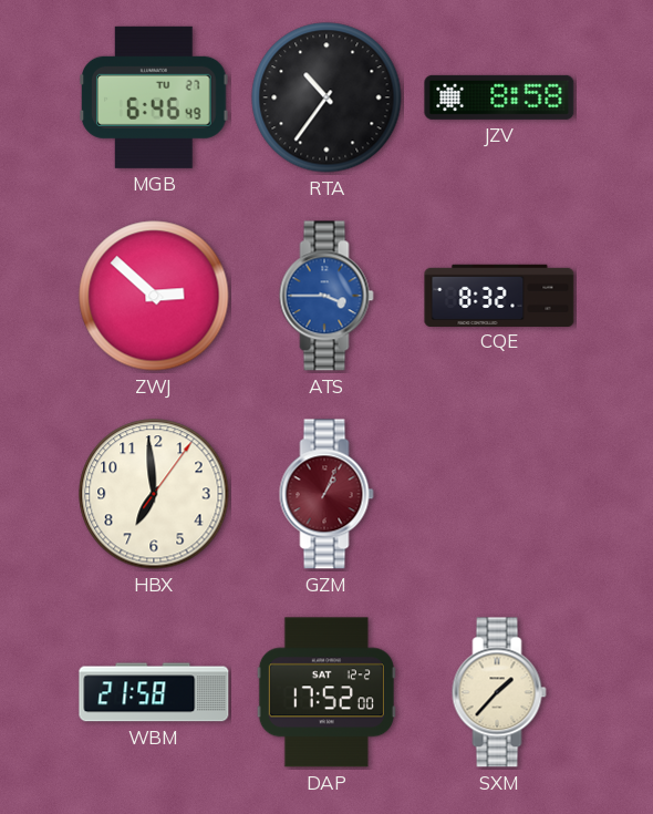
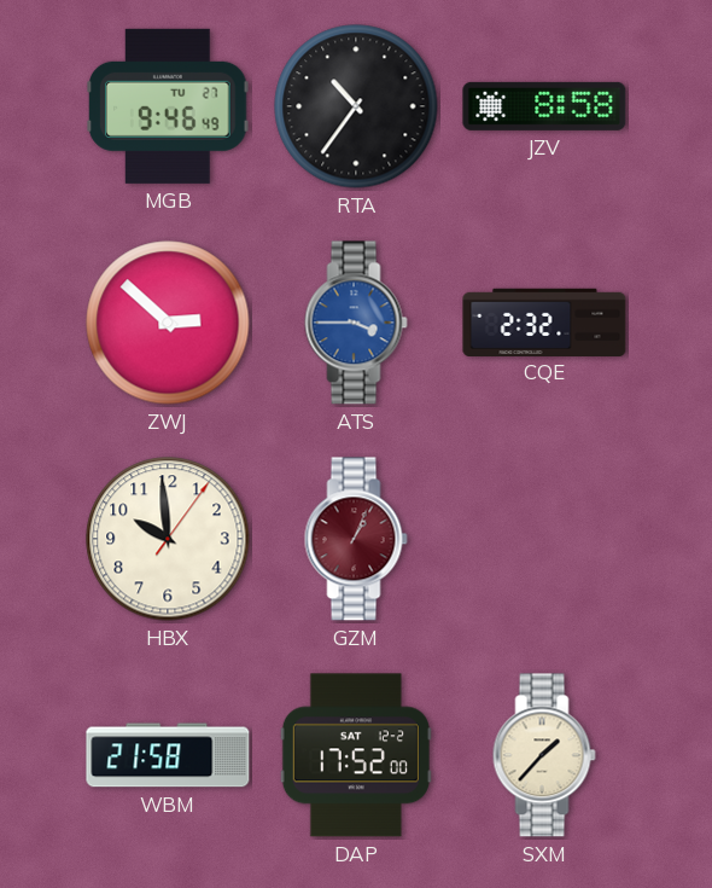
MGB: 6:46 -> 9:46 (168, 106)
CQE: 8:32 -> 2:32 (544, 321)
HBX: 6:59 -> 9:59 (168, 539)
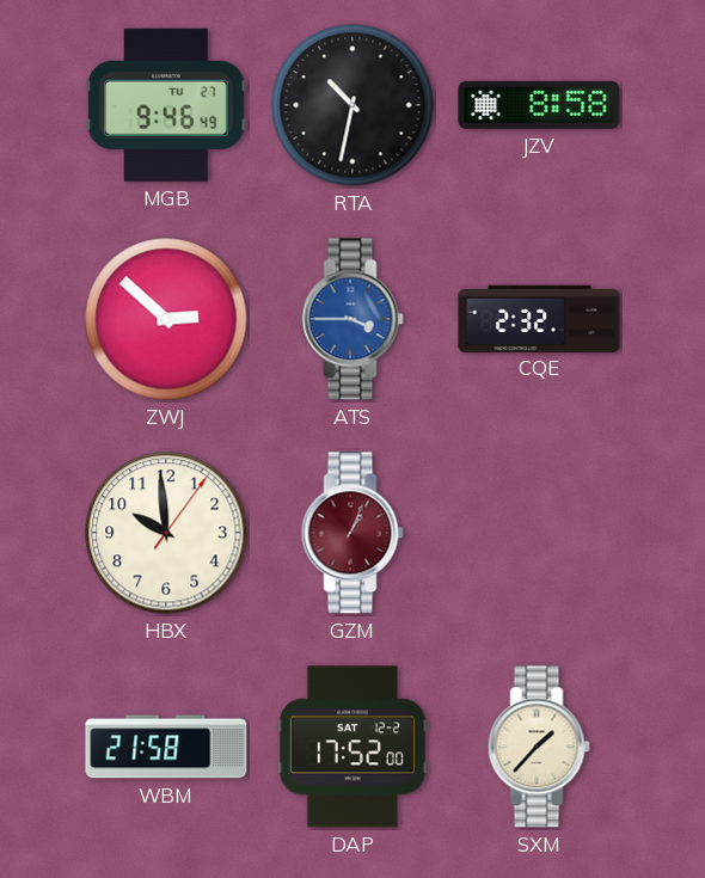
RTA: 10:36 -> 10:32 (352, 105)
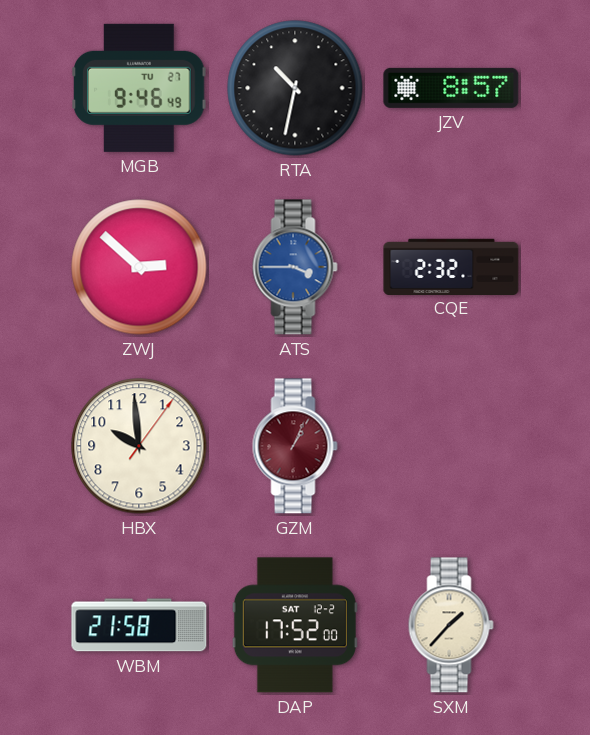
JZV: 8:58 -> 8:57 (451, 88)
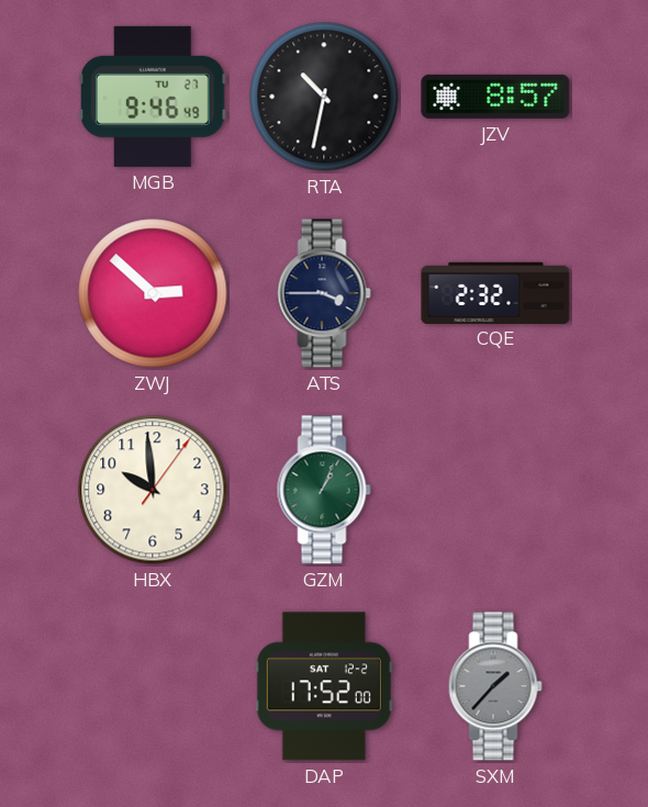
ATS dial: blue -> navy (324, 293)
GZM dial: burgundy -> green (324, 490)
WBM: 21:58 -> none (139, 625)
SXM dial: cream -> grey (495, 686)
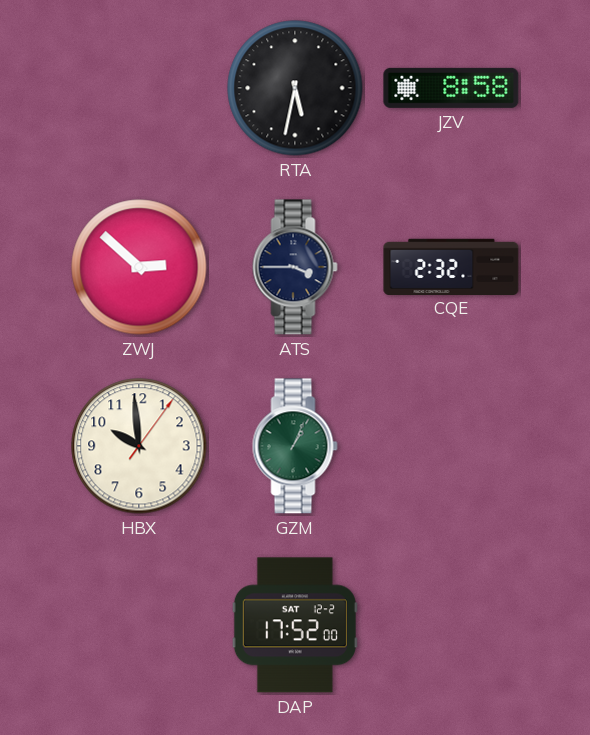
MGB: 9:46 -> none (153, 97)
RTA: 10:32 -> 5:32 (295, 88)
JZV: 8:57 -> 8:58 (451, 88)
SXM: 1:37 -> none (495, 686)
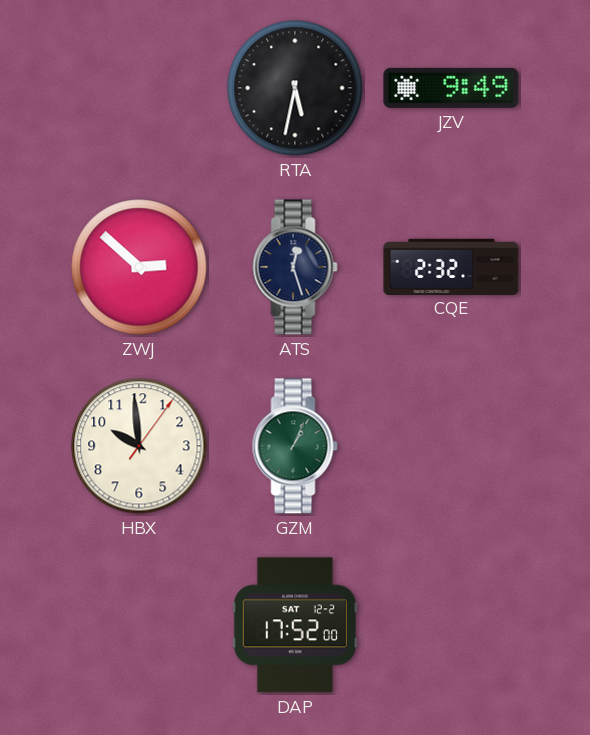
JZV: 8:58 -> 9:49 (451, 88)
ATS: 3:45 -> 12:27 (295, 267)
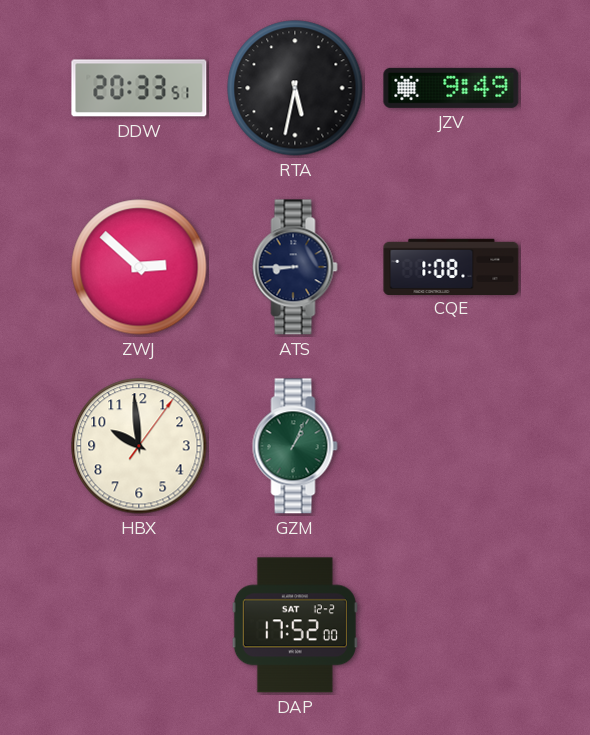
DDW: none -> 20:33 (139, 88)
ATS: 12:27 -> 8:45 (295, 267)
CQE: 2:32 -> 1:08 (451, 266)
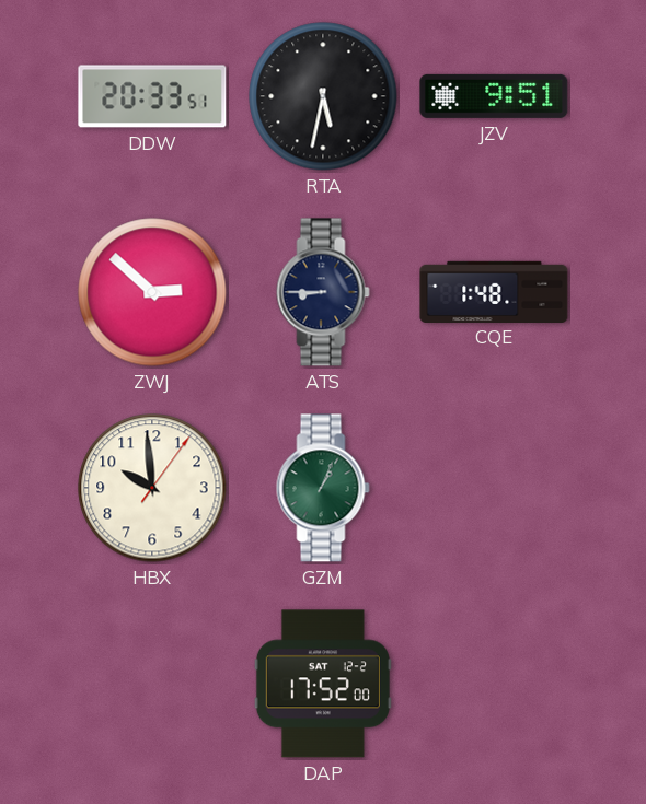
JZV: 9:49 -> 9:51 (494, 96)
CQE: 1:08 -> 1:48 (494, 291)
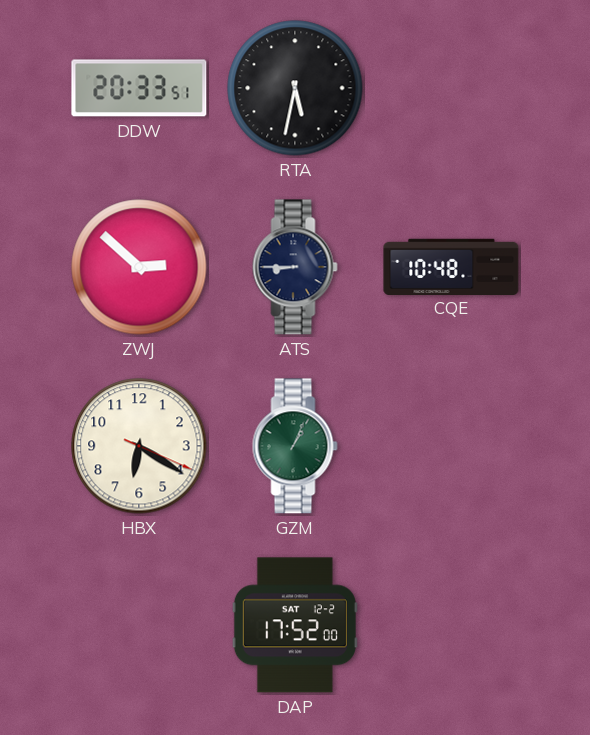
JZV: 9:51 -> none (494, 96)
CQE: 1:48 -> 10:48 (451, 266)
HBX: 9:59 -> 6:20 (139, 446)
